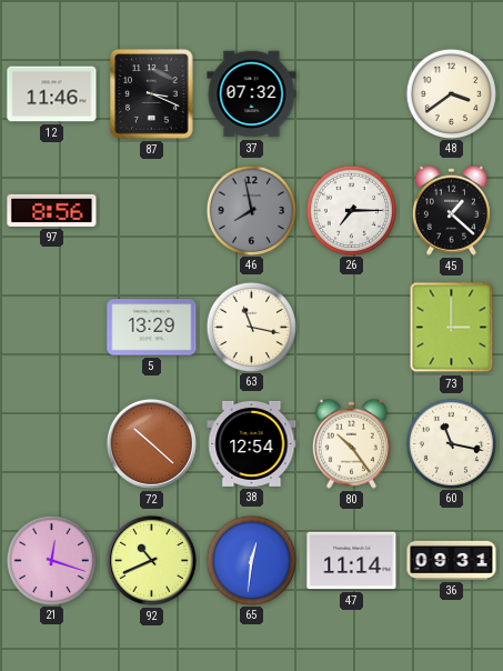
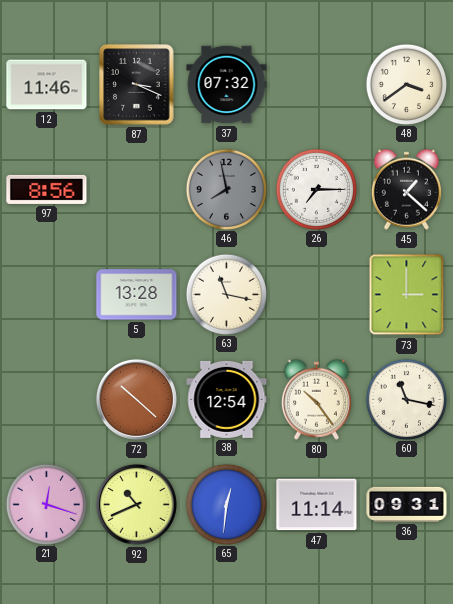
5: 13:29 -> 13:28 (137, 295)
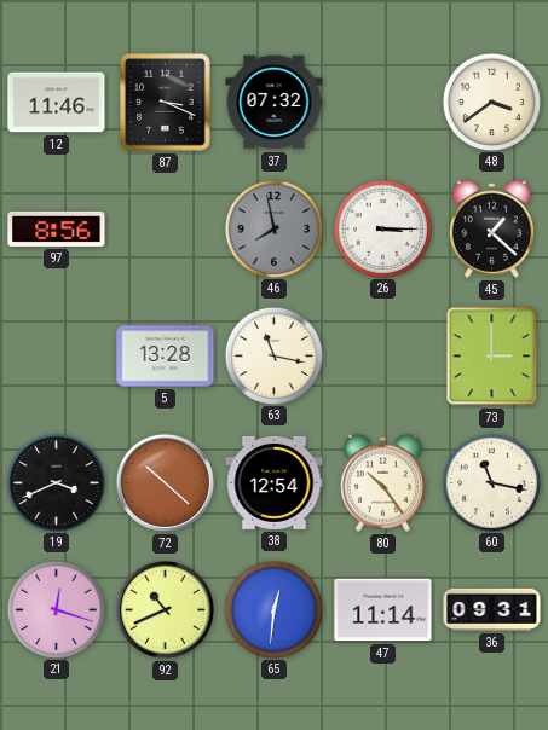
26: 7:15 -> 3:15 (382, 228)
19: none -> 3:41 (56, 482)
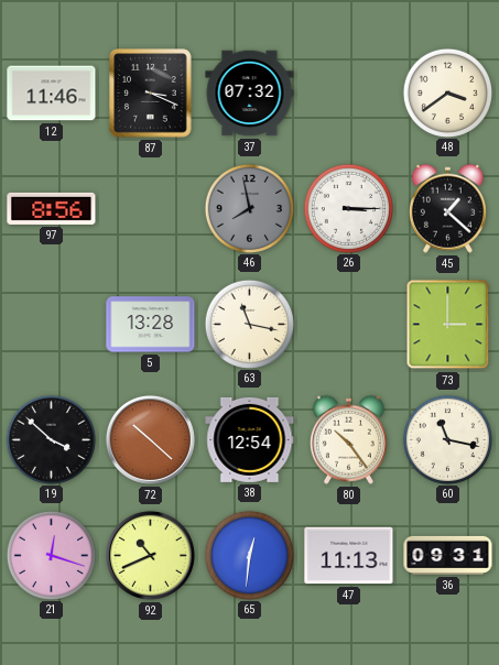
19: 3:41 -> 3:52 (51, 439)
47: 11:14 -> 11:13 (349, 556)
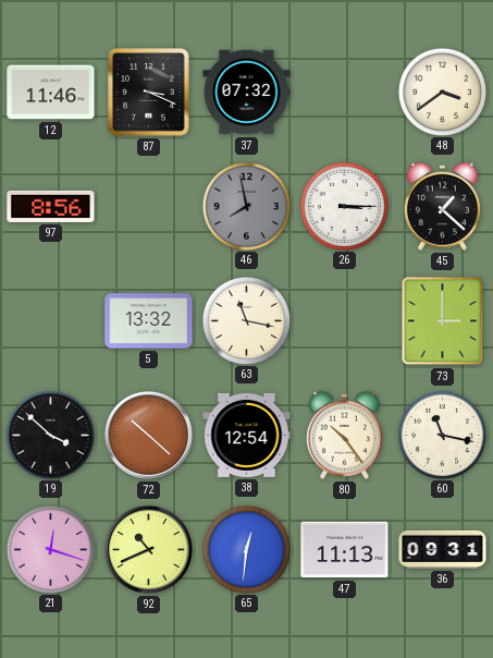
5: 13:28 -> 13:32 (149, 321)
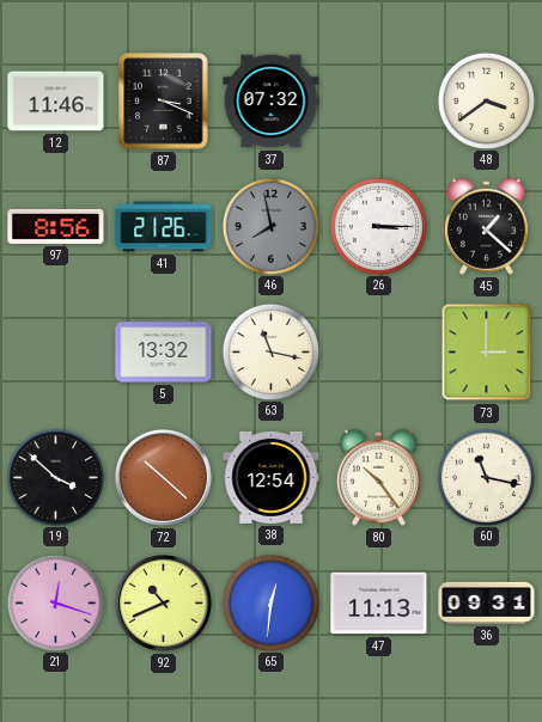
41: none -> 21:26 (164, 227)
